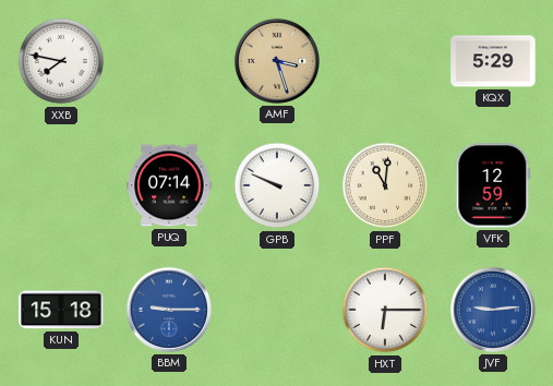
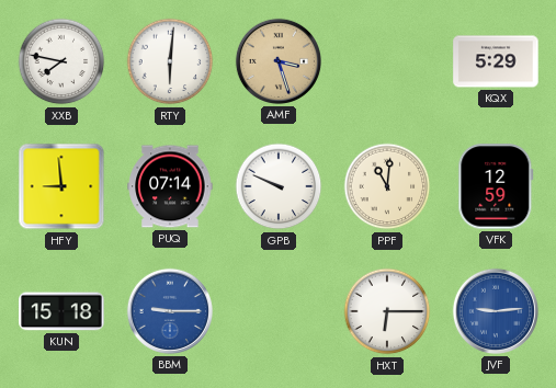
RTY: none -> 6:01 (170, 61)
HFY: none -> 8:59 (61, 186)
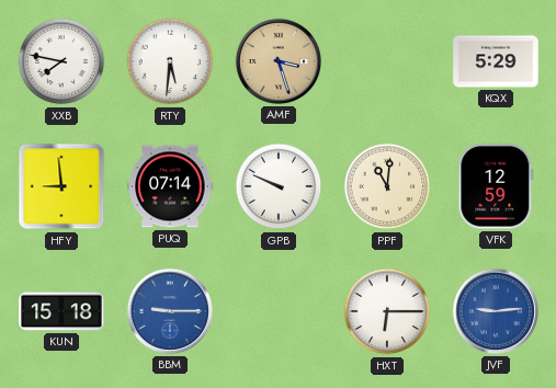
RTY: 6:01 -> 5:31 (170, 61)
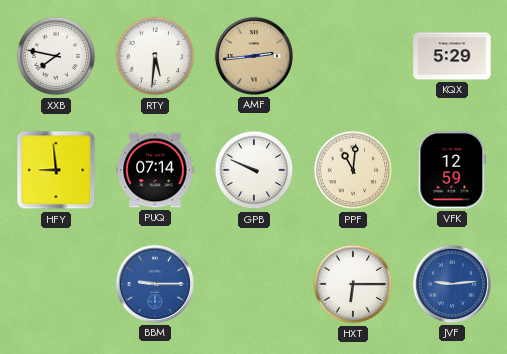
AMF: 3:27 -> 2:44 (254, 56)
KUN: 15:18 -> none (61, 311)
